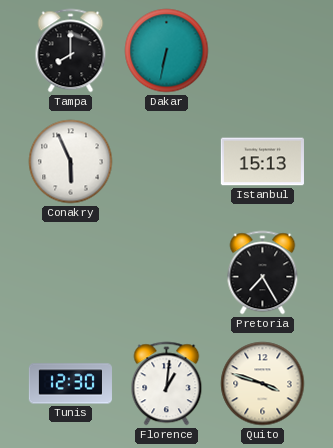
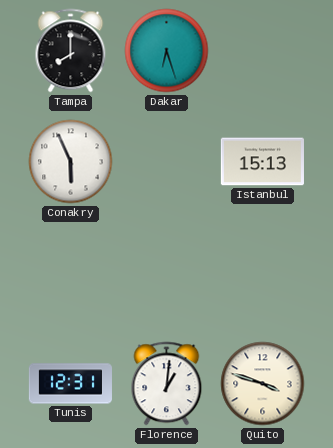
Dakar: 6:32 -> 6:27 (167, 51)
Pretoria: 7:25 -> none (263, 273)
Tunis: 12:30 -> 12:31 (70, 384)
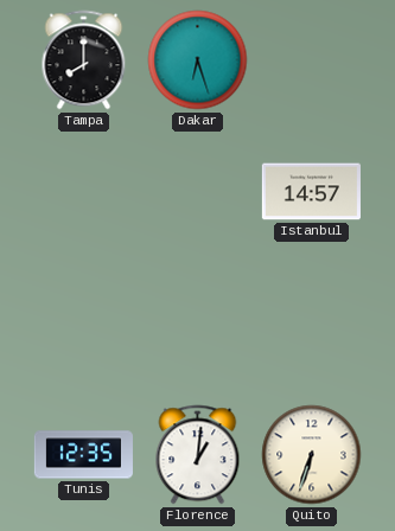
Conakry: 5:56 -> none (71, 162)
Istanbul: 15:13 -> 14:57 (311, 192)
Tunis: 12:31 -> 12:35 (83, 455)
Quito: 3:48 -> 6:33 (312, 455)
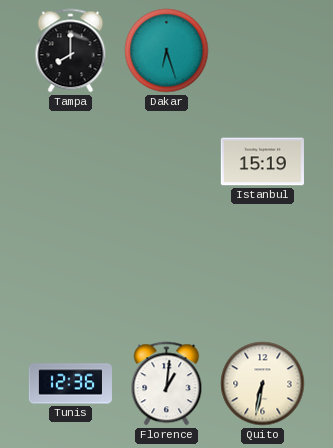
Istanbul: 14:57 -> 15:19 (262, 162)
Tunis: 12:35 -> 12:36 (70, 384)
Quito: 6:33 -> 6:32 (263, 384)
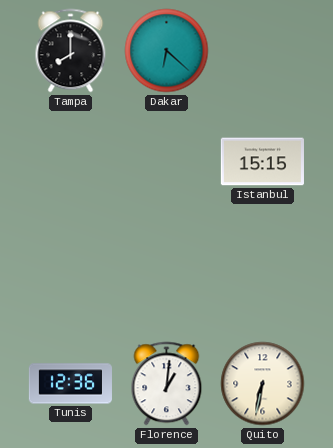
Dakar: 6:27 -> 6:22 (167, 51)
Istanbul: 15:19 -> 15:15 (262, 162)
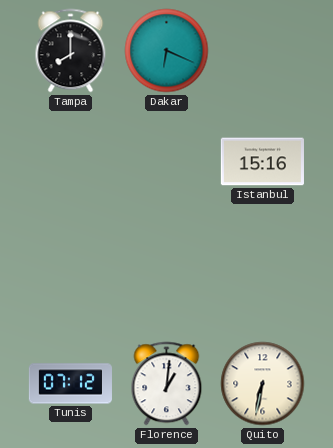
Dakar: 6:22 -> 6:19 (167, 51)
Istanbul: 15:15 -> 15:16 (262, 162)
Tunis: 12:36 -> 07:12 (70, 384)
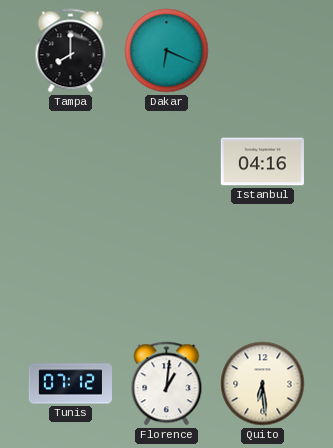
Istanbul: 15:16 -> 04:16 (262, 162)
Quito: 6:32 -> 6:29 (263, 384)
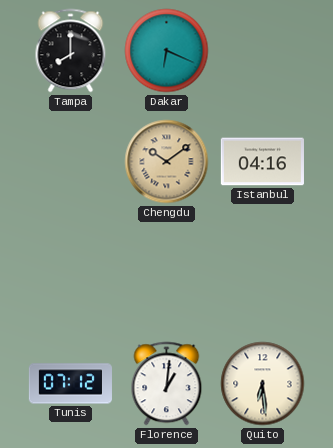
Chengdu: none -> 10:09 (167, 162)
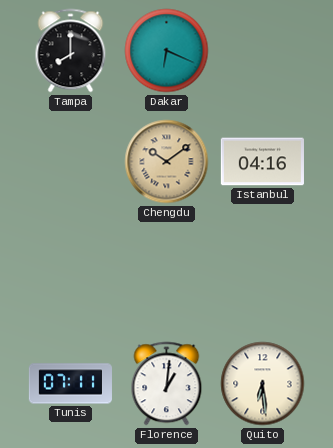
Tunis: 07:12 -> 07:11 (70, 384)
